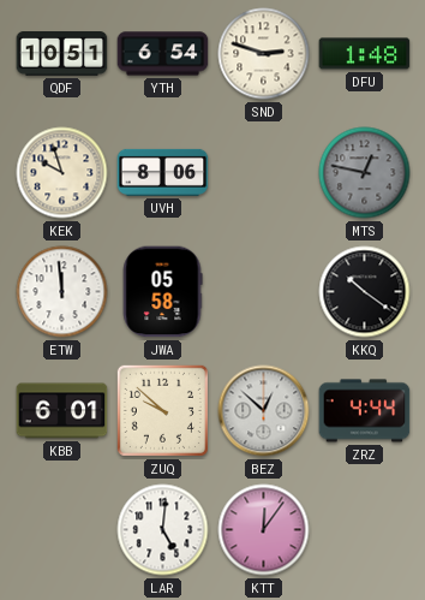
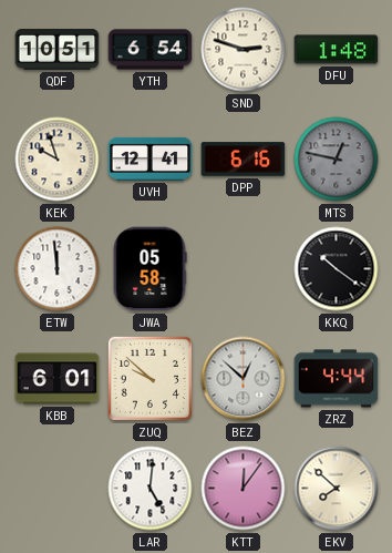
UVH: 8:06 -> 12:41 (151, 158)
DPP: none -> 6:16 (244, 160)
EKV: none -> 7:52 (337, 489)
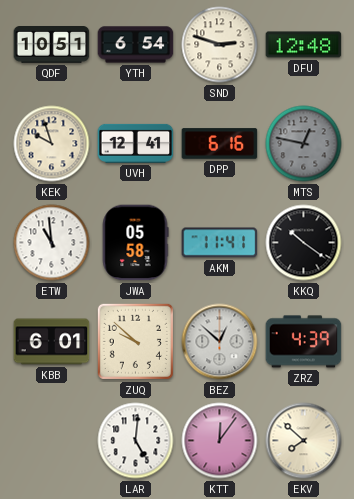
DFU: 1:48 -> 12:48 (304, 45)
ETW: 11:59 -> 10:59 (52, 243)
AKM: none -> 11:41 (220, 243)
ZRZ: 4:44 -> 4:39 (304, 342)
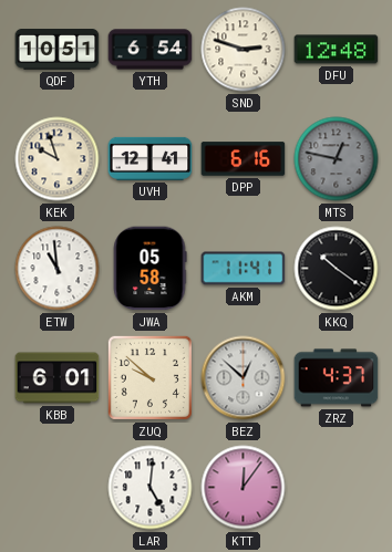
ZRZ: 4:39 -> 4:37 (337, 378)
EKV: 7:52 -> none (304, 441)
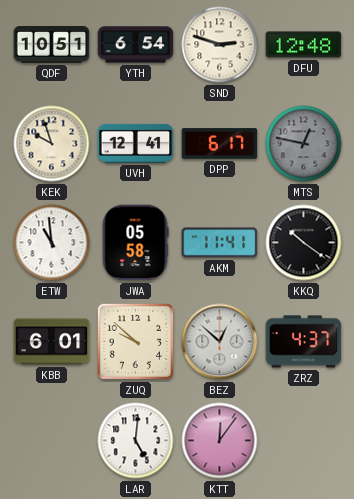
DPP: 6:16 -> 6:17 (220, 144)
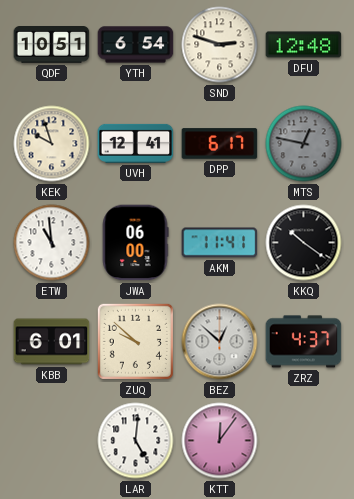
JWA: 05:58 -> 06:00 (135, 243)
